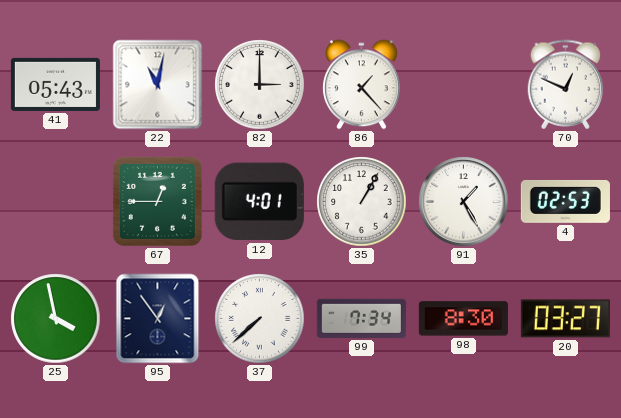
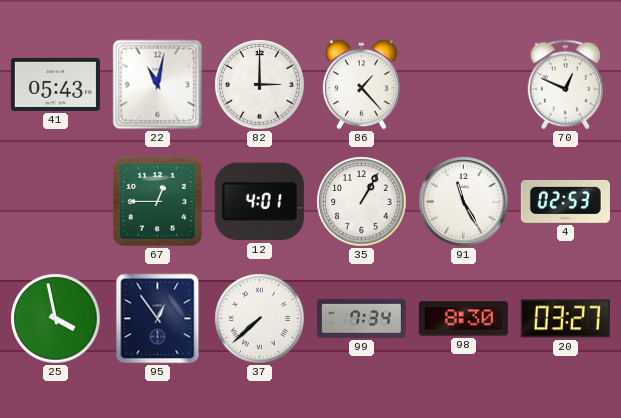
91: 1:25 -> 11:25 (464, 202)
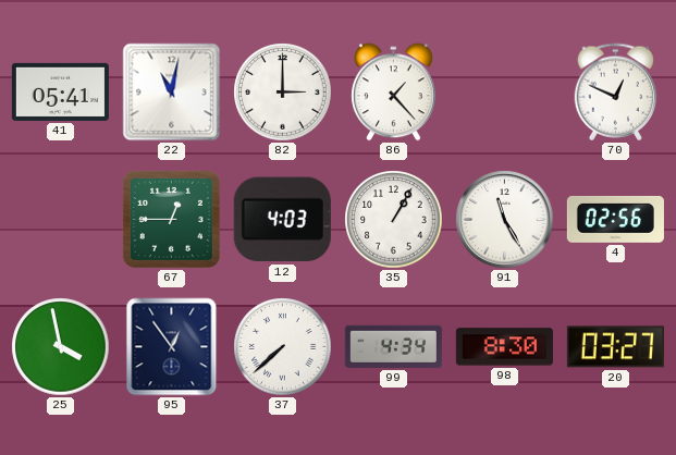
41: 05:43 -> 05:41 (60, 91)
12: 4:01 -> 4:03 (282, 220)
4: 02:53 -> 02:56 (615, 219)
99: 7:34 -> 4:34 (393, 346)
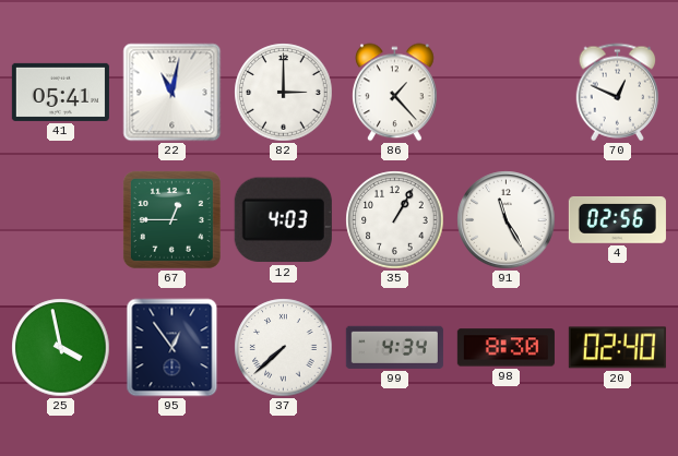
20: 03:27 -> 02:40 (617, 348)
